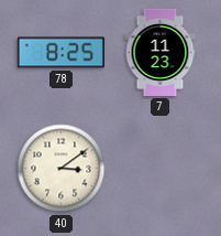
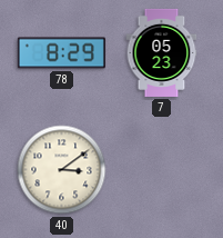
78: 8:25 -> 8:29 (61, 53)
7: 11:23 -> 05:23 (162, 52)
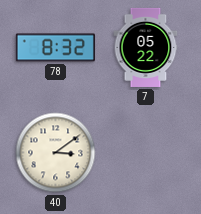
78: 8:29 -> 8:32 (55, 48)
7: 05:23 -> 05:22 (146, 47)
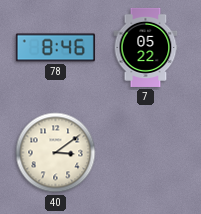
78: 8:32 -> 8:46 (55, 48)
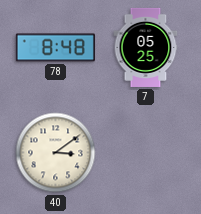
78: 8:46 -> 8:48 (55, 48)
7: 05:22 -> 05:25 (146, 47)
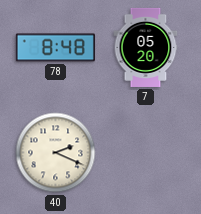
7: 05:25 -> 05:20 (146, 47)
40: 3:09 -> 2:19 (56, 153)
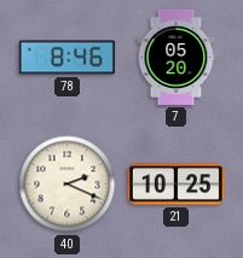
78: 8:48 -> 8:46 (66, 58)
21: none -> 10:25 (175, 184)
